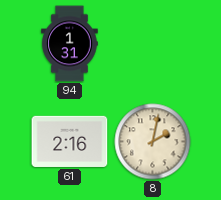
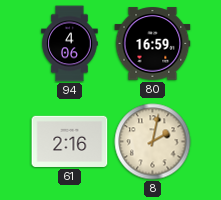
94: 1:31 -> 4:06 (70, 44)
80: none -> 16:59 (153, 44)
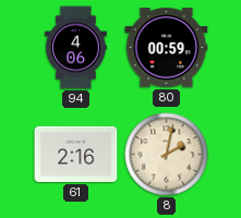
80: 16:59 -> 00:59 (167, 48)
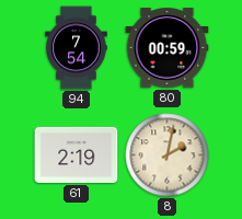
94: 4:06 -> 7:54 (77, 48)
61: 2:16 -> 2:19 (77, 154)
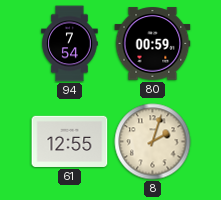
61: 2:19 -> 12:55 (70, 141)
8: 2:02 -> 2:03 (153, 142)
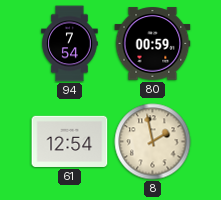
61: 12:55 -> 12:54 (70, 141)
8: 2:03 -> 1:58 (153, 142)
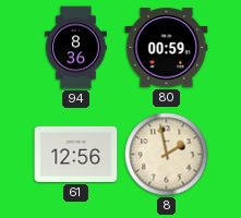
94: 7:54 -> 8:36 (76, 48)
61: 12:54 -> 12:56 (76, 154)
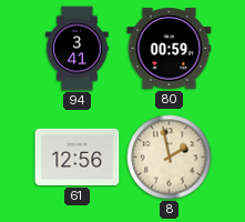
94: 8:36 -> 3:41 (78, 49)
